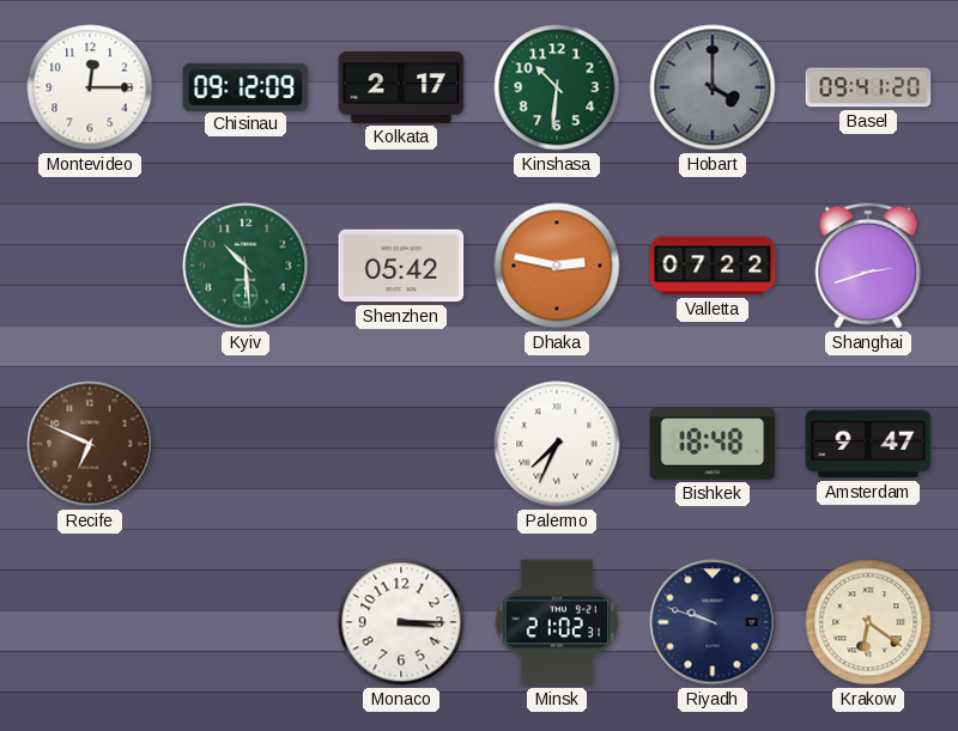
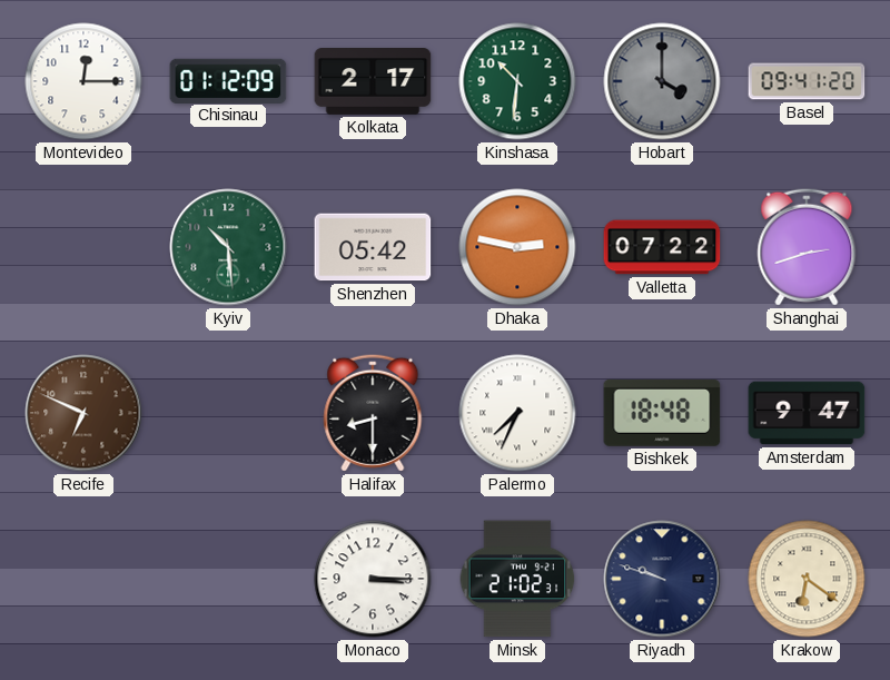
Chisinau: 09:12 -> 01:12 (228, 80)
Halifax: none -> 8:30 (373, 413)
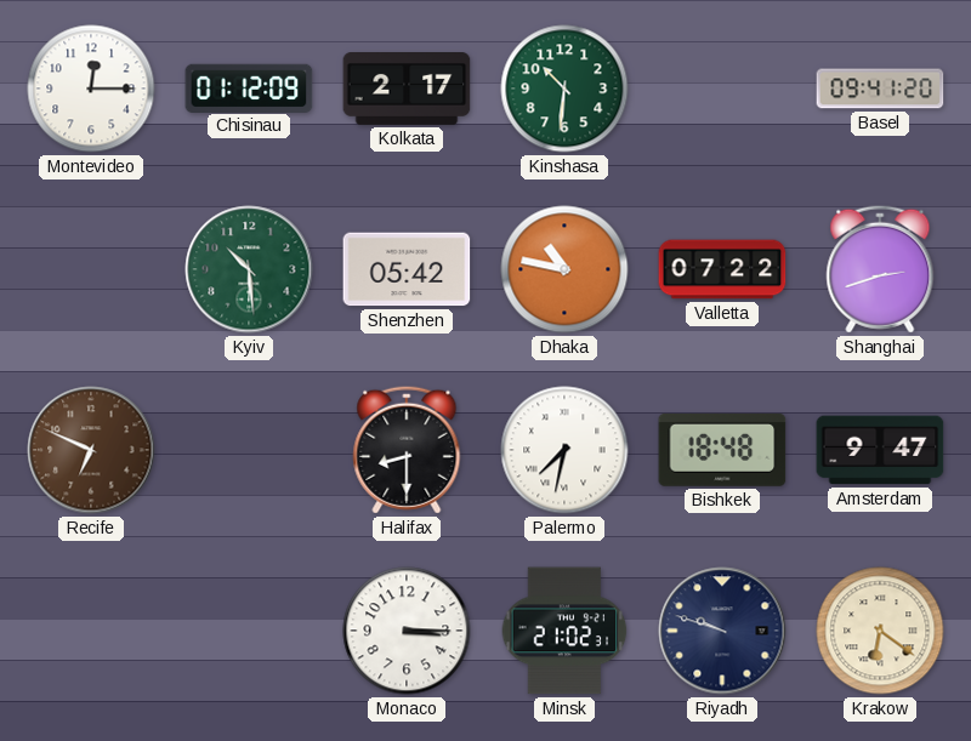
Hobart: 4:00 -> none (662, 81)
Dhaka: 2:47 -> 10:47 (564, 269)
Palermo: 7:34 -> 7:32 (564, 450)
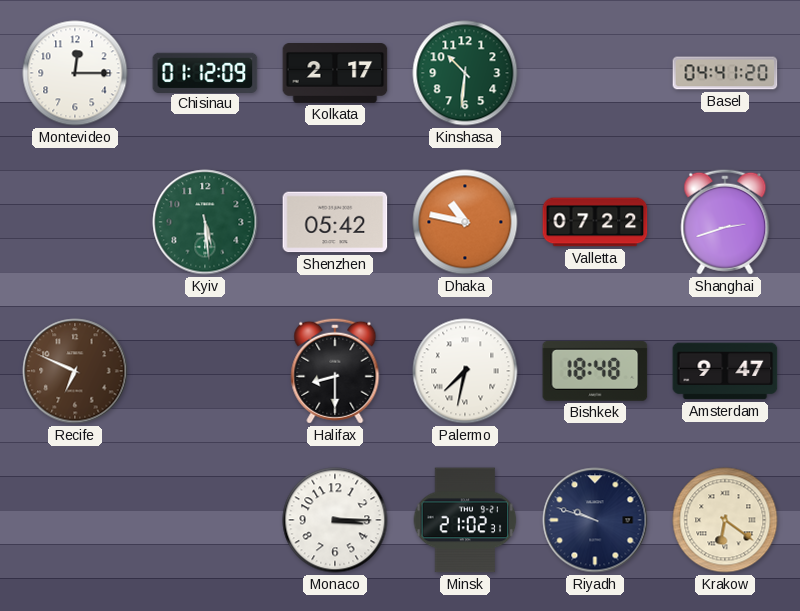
Basel: 09:41 -> 04:41 (725, 73)
Kyiv: 10:29 -> 5:29 (205, 222)
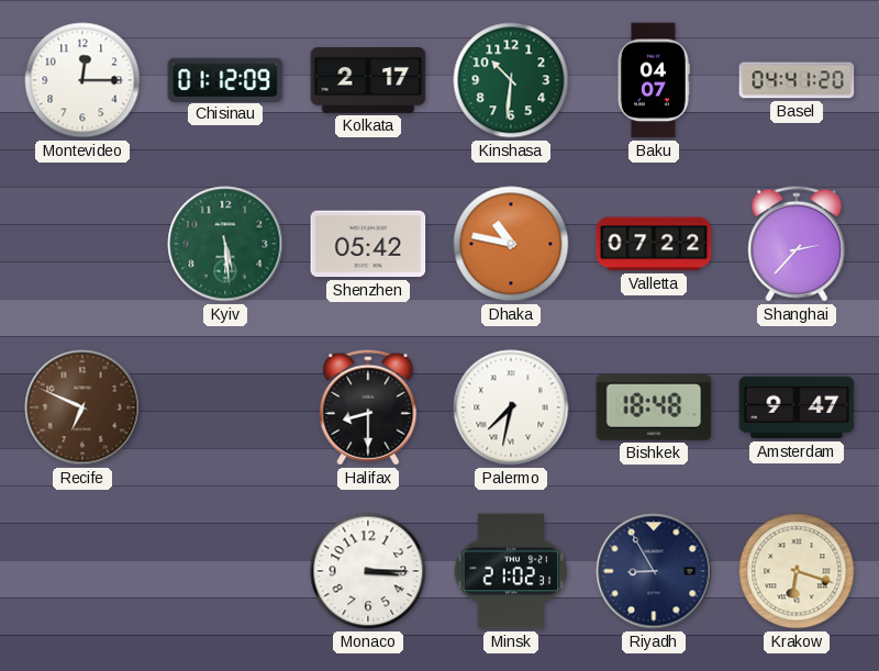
Baku: none -> 04:07 (654, 80)
Shanghai: 2:42 -> 2:37 (797, 244)
Riyadh: 9:48 -> 8:55 (654, 571)
Krakow: 6:21 -> 6:18 (797, 571)
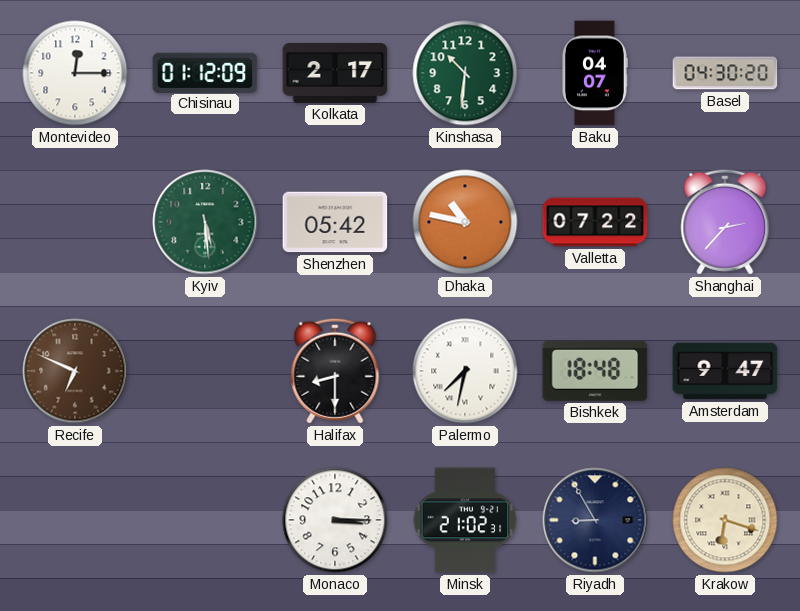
Basel: 04:41 -> 04:30 (725, 73)
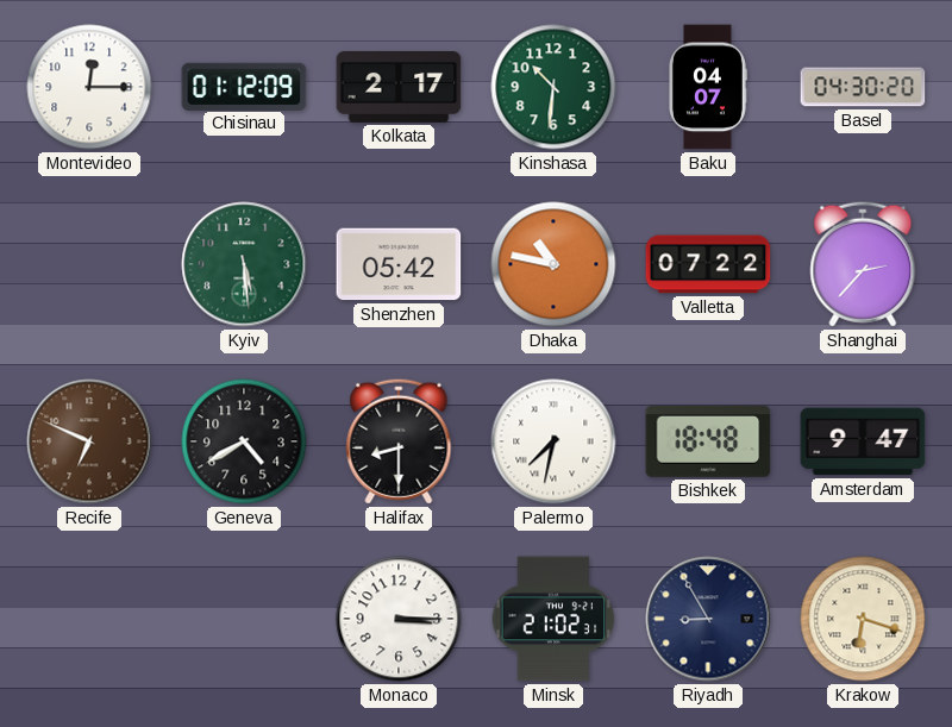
Geneva: none -> 4:40 (244, 441)
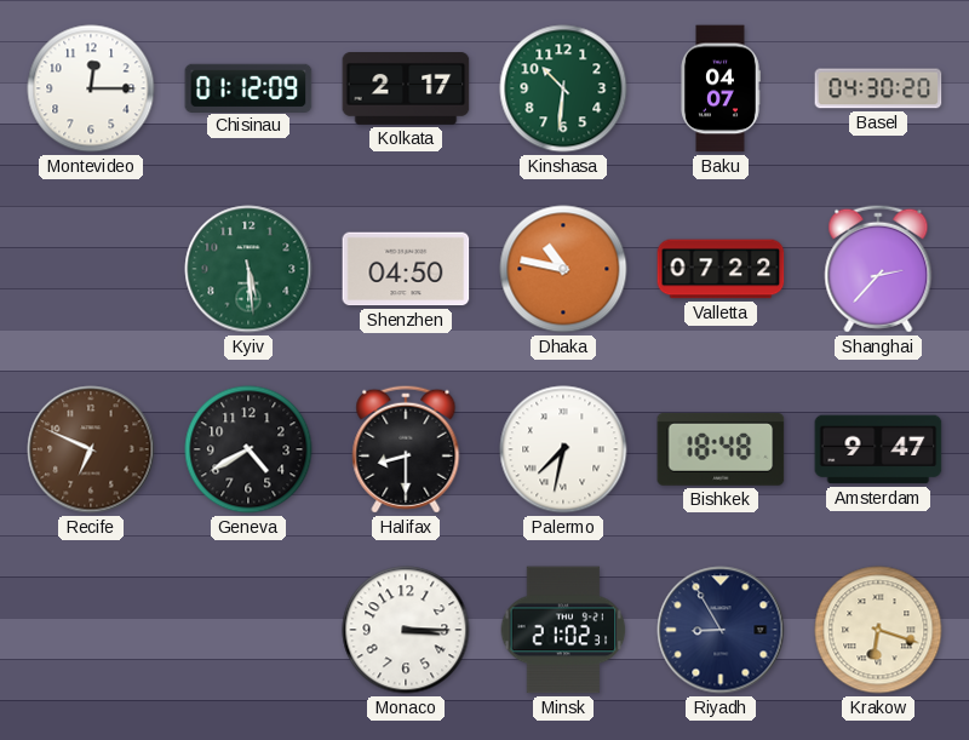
Shenzhen: 05:42 -> 04:50 (406, 269)
